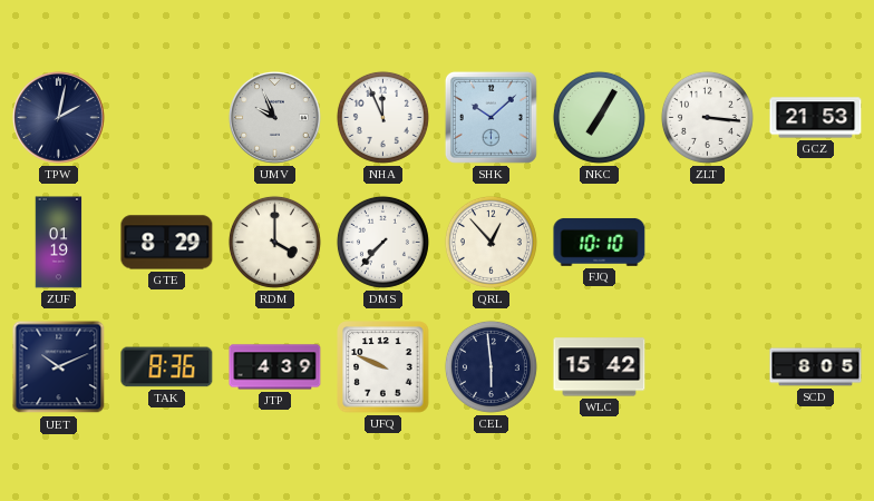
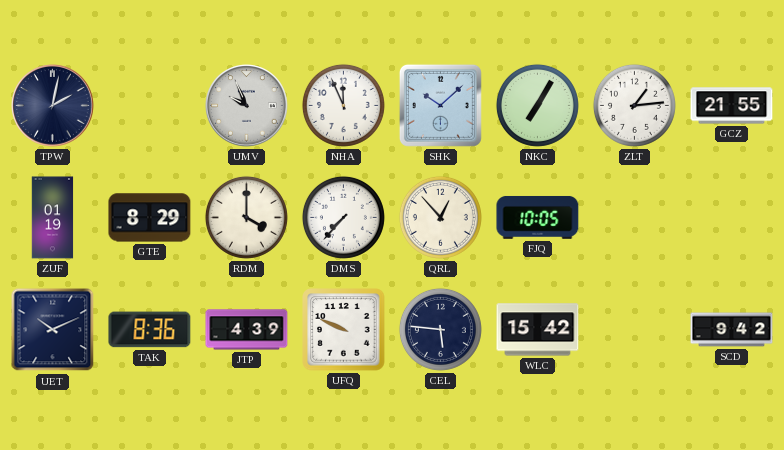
ZLT: 3:16 -> 1:14 (634, 105)
GCZ: 21:53 -> 21:55 (732, 106)
FJQ: 10:10 -> 10:05 (538, 217)
CEL: 5:59 -> 5:46 (440, 329)
SCD: 8:05 -> 9:42 (732, 330)
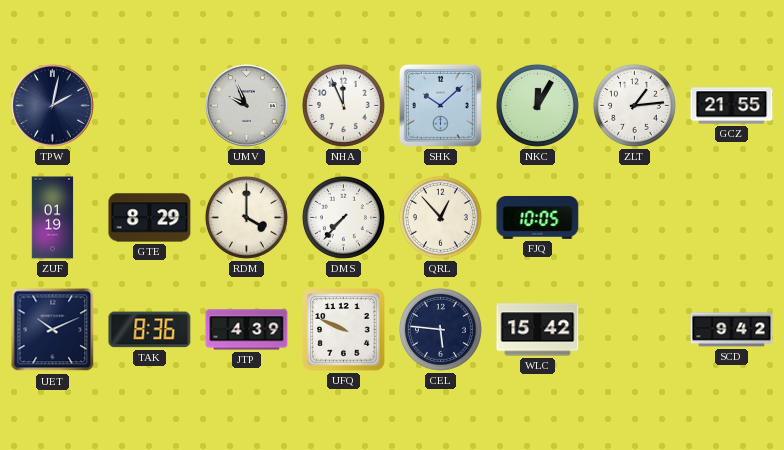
NKC: 7:05 -> 12:05 (537, 105)
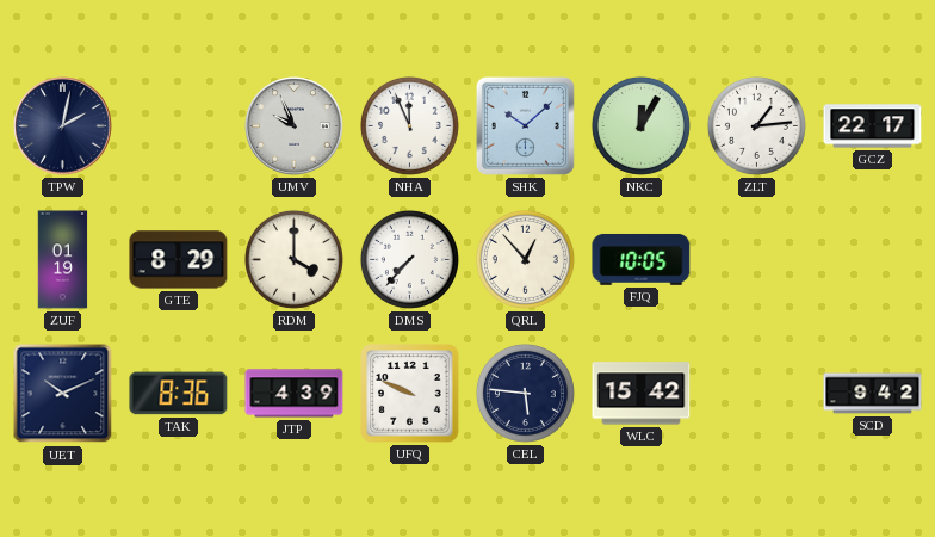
GCZ: 21:55 -> 22:17 (873, 126)
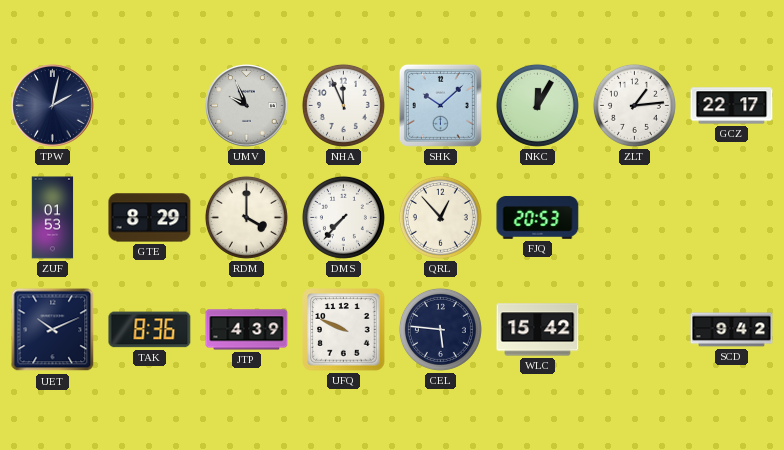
ZUF: 01:19 -> 01:53 (53, 218)
FJQ: 10:05 -> 20:53 (538, 217)
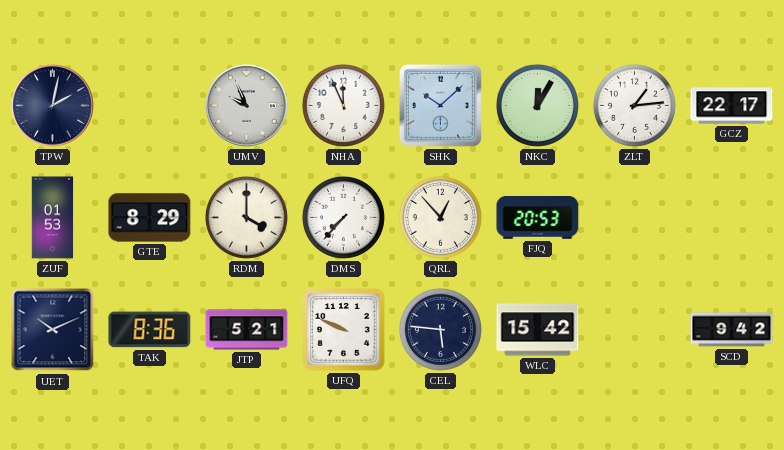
JTP: 4:39 -> 5:21 (247, 330)
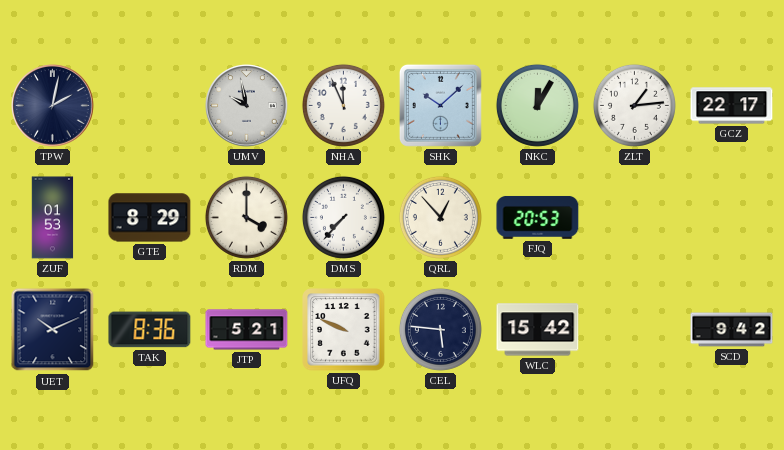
UMV: 9:56 -> 9:58 (247, 106)
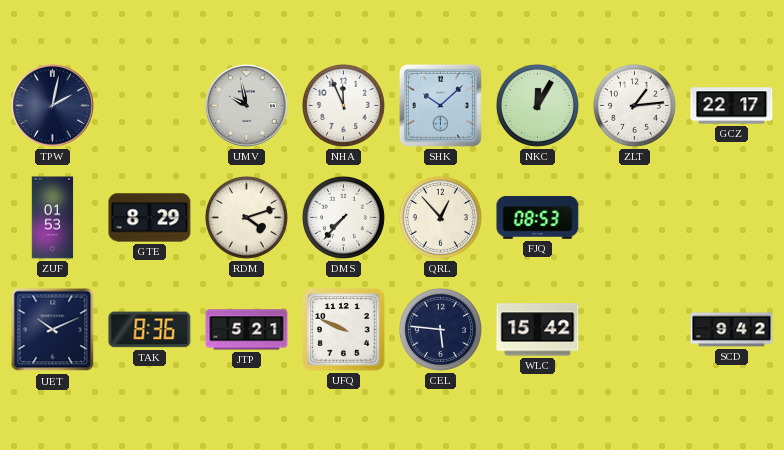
RDM: 4:00 -> 4:12 (246, 217)
FJQ: 20:53 -> 08:53 (538, 217)
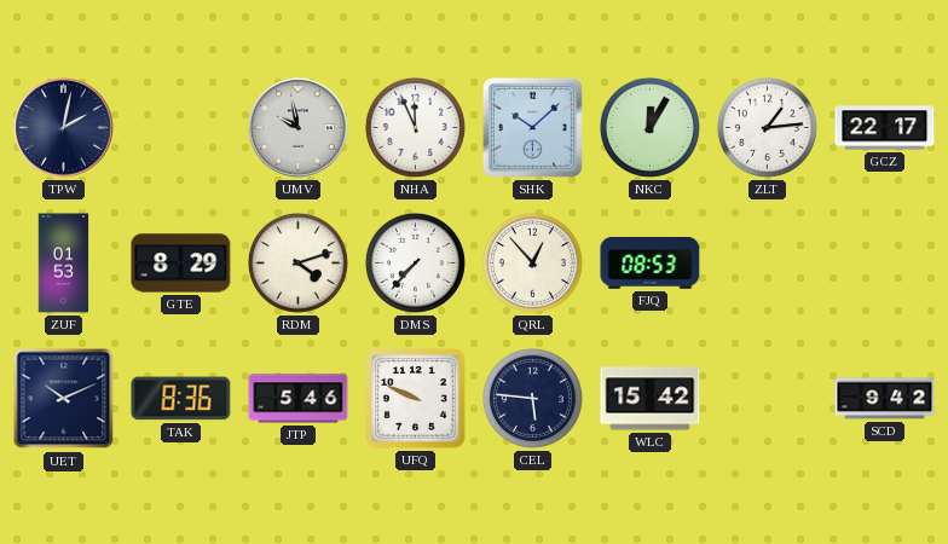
JTP: 5:21 -> 5:46 (299, 399)
